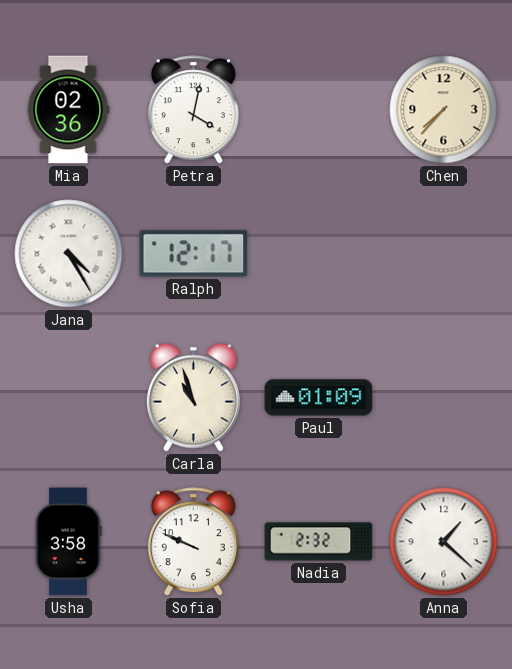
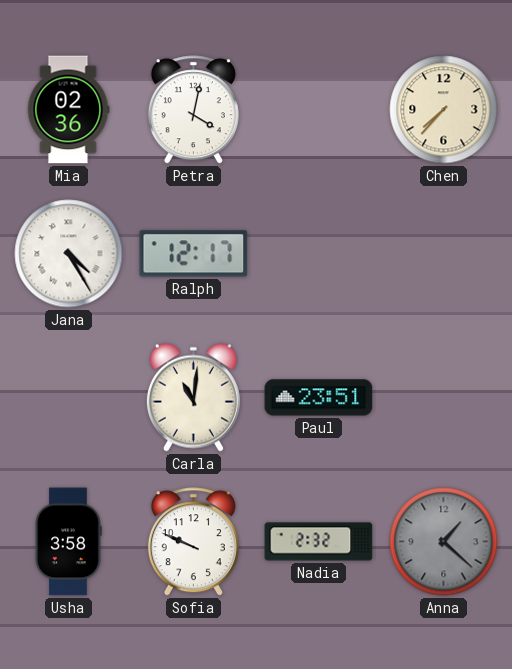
Carla: 10:57 -> 11:01 (193, 397)
Paul: 01:09 -> 23:51 (319, 398)
Anna dial: white -> grey (444, 542)
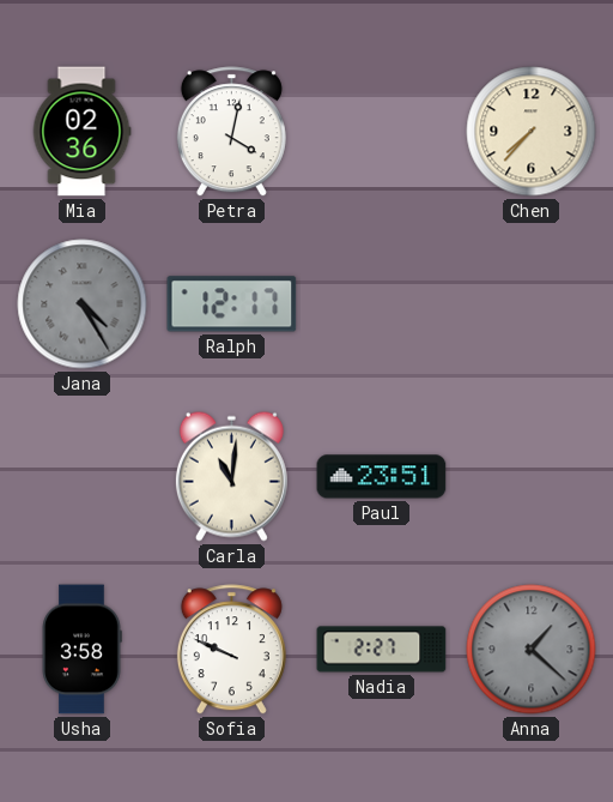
Jana dial: white -> grey (83, 304)
Nadia: 2:32 -> 2:27 (382, 650)
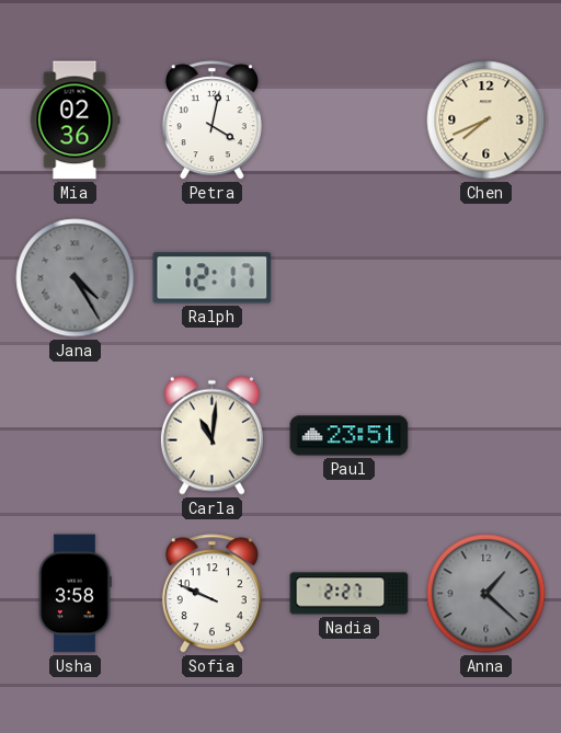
Chen: 7:37 -> 7:41 (486, 121)
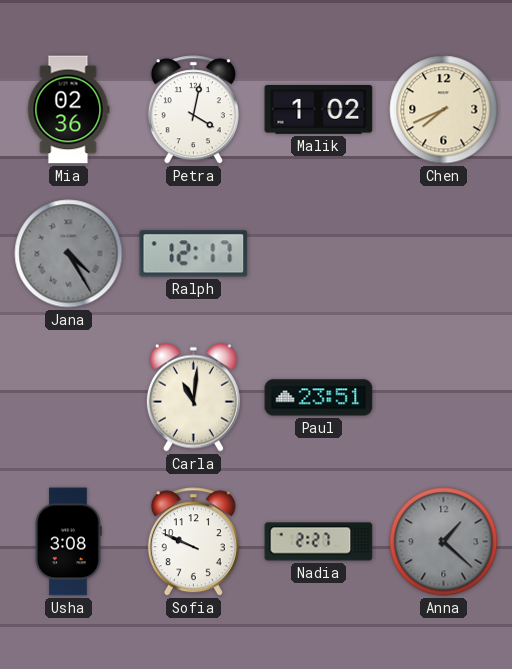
Malik: none -> 1:02 (319, 110)
Usha: 3:58 -> 3:08 (68, 542)
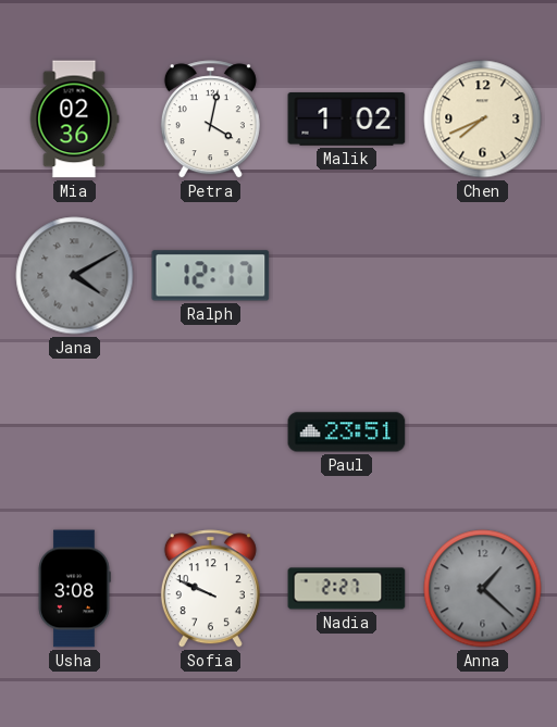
Jana: 4:25 -> 4:10 (75, 276)
Carla: 11:01 -> none (193, 397)
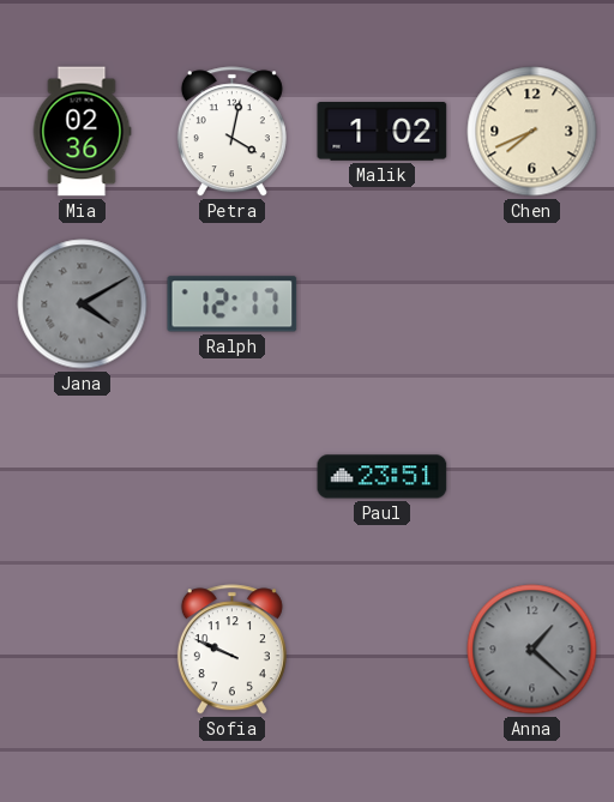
Usha: 3:08 -> none (74, 589)
Nadia: 2:27 -> none (347, 589)
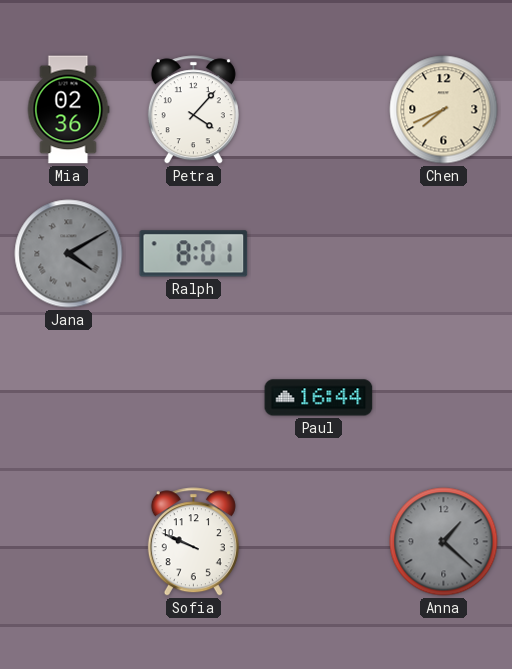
Petra: 4:02 -> 4:07 (193, 110)
Malik: 1:02 -> none (383, 132)
Ralph: 12:17 -> 8:01 (194, 254)
Paul: 23:51 -> 16:44 (319, 398)
